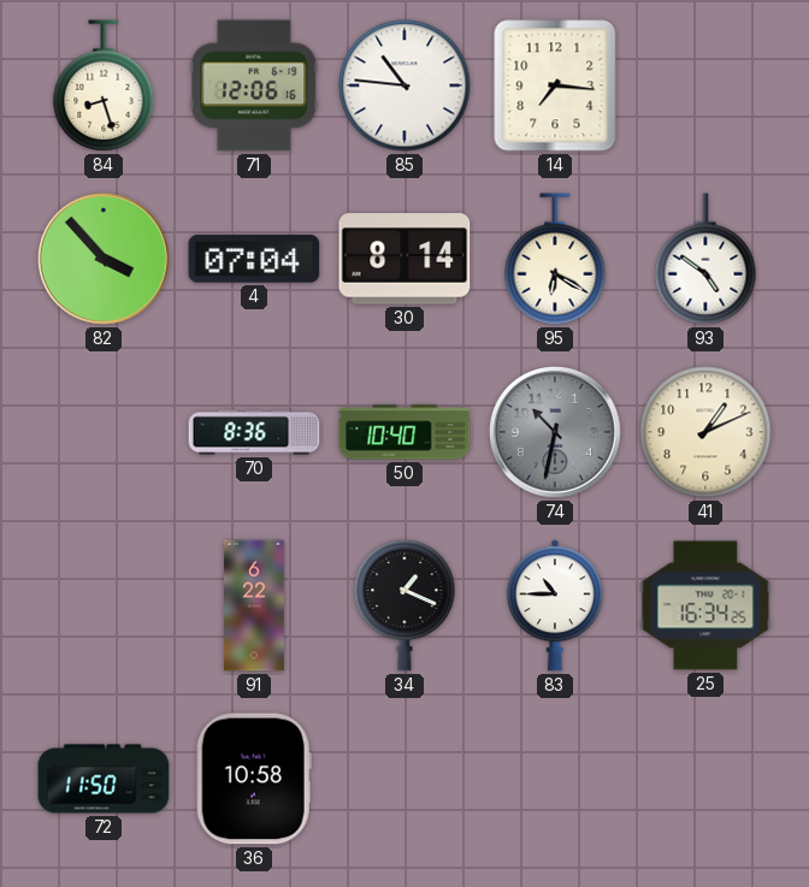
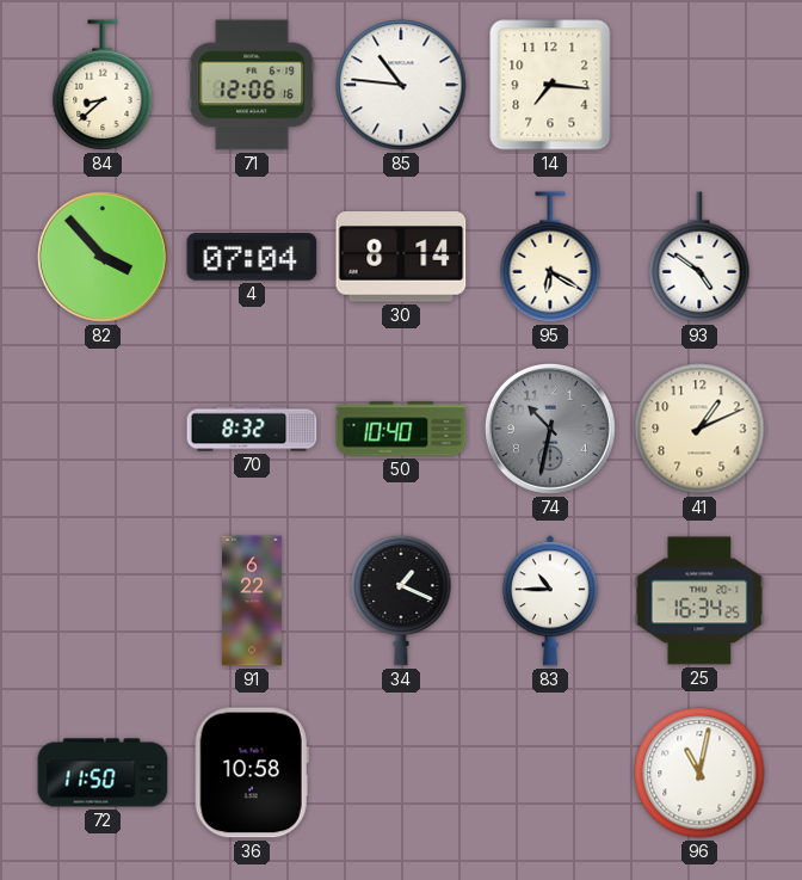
84: 8:27 -> 8:38 (103, 85)
70: 8:36 -> 8:32 (252, 429)
96: none -> 11:02 (699, 773)
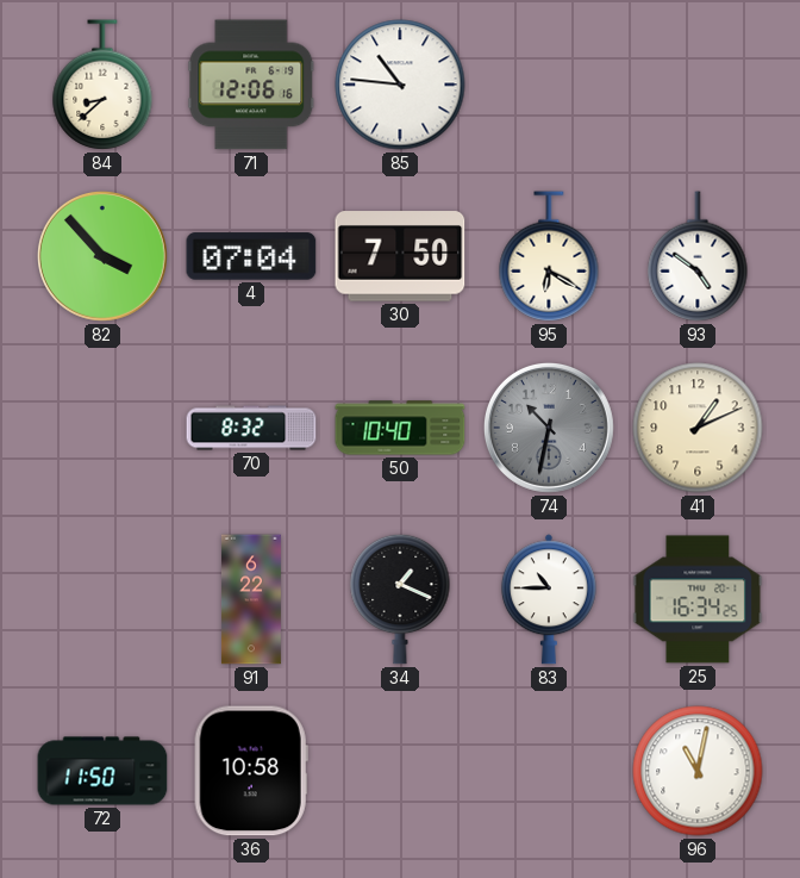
14: 7:16 -> none (550, 85)
30: 8:14 -> 7:50 (400, 256)
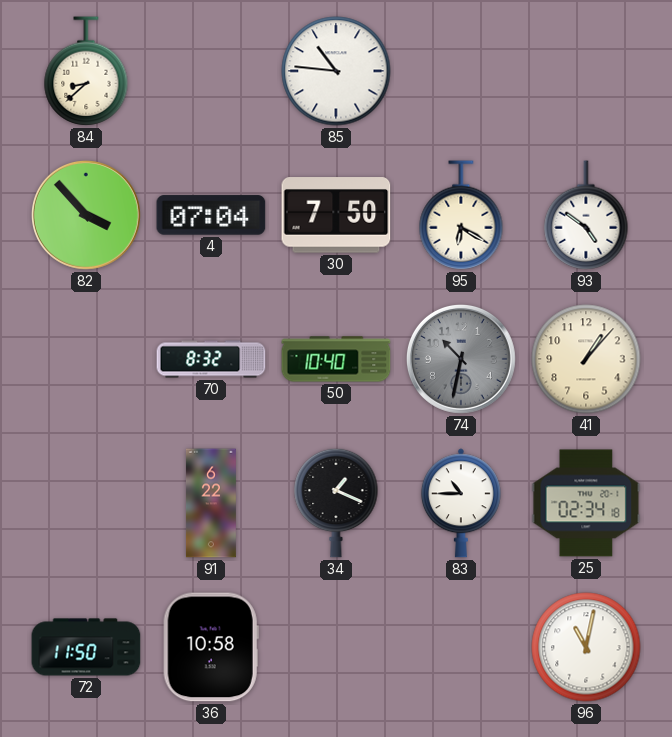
71: 12:06 -> none (251, 85)
41: 1:11 -> 1:07 (586, 359)
25: 16:34 -> 02:34 (586, 503)
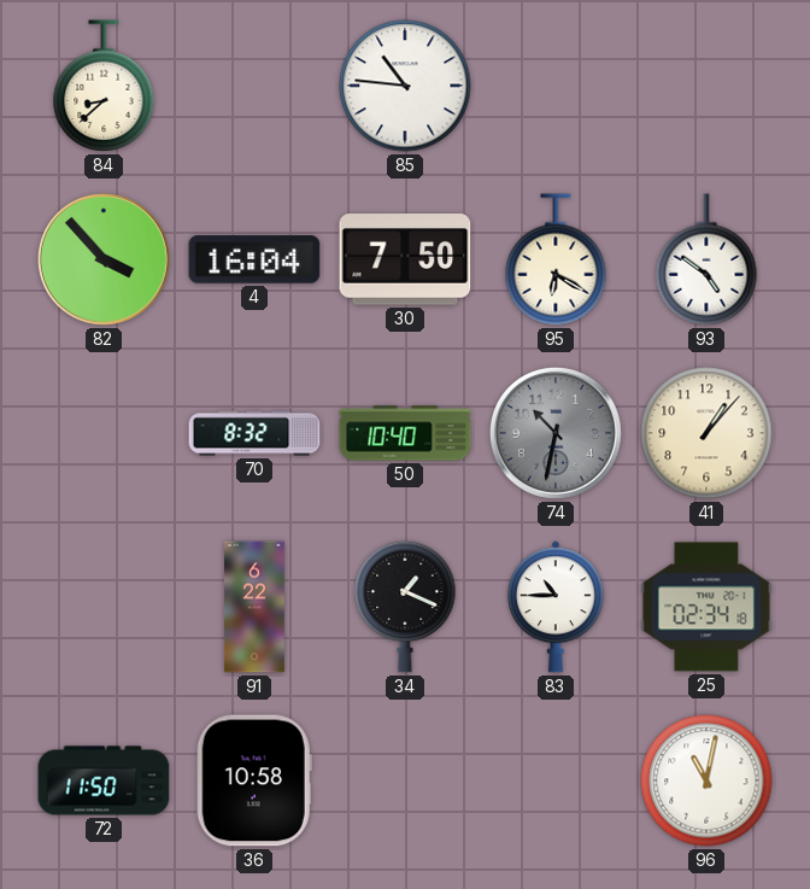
4: 07:04 -> 16:04 (254, 259)
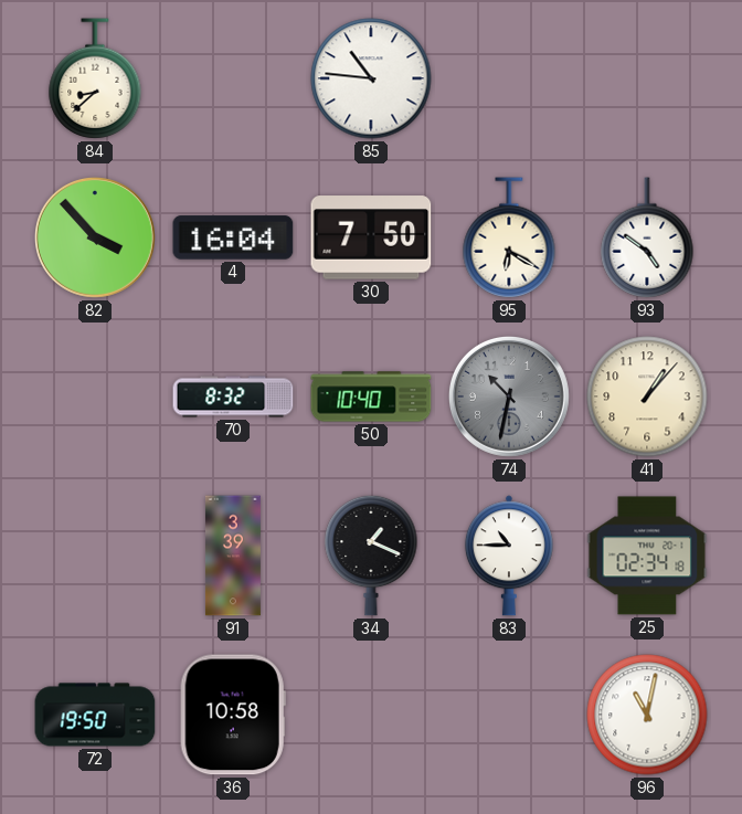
91: 6:22 -> 3:39 (233, 556)
72: 11:50 -> 19:50 (95, 715)
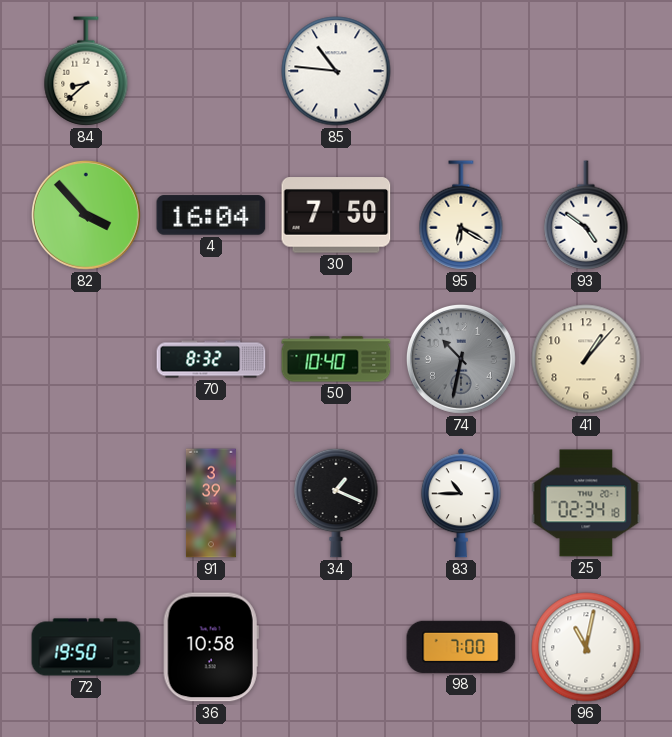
98: none -> 7:00 (461, 647)
